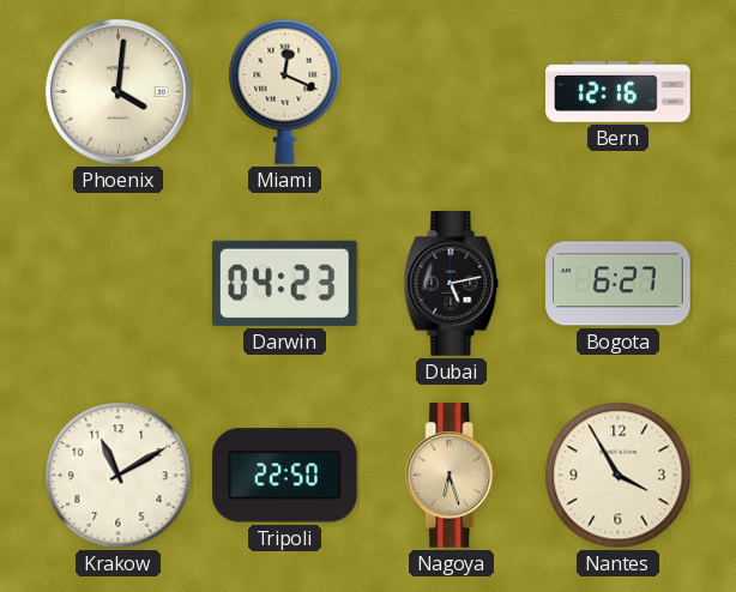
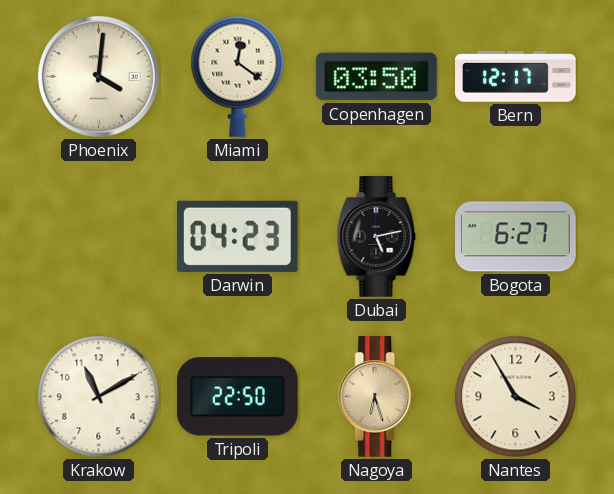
Miami: 12:19 -> 12:21 (238, 76)
Copenhagen: none -> 03:50 (376, 77)
Bern: 12:16 -> 12:17 (516, 77)
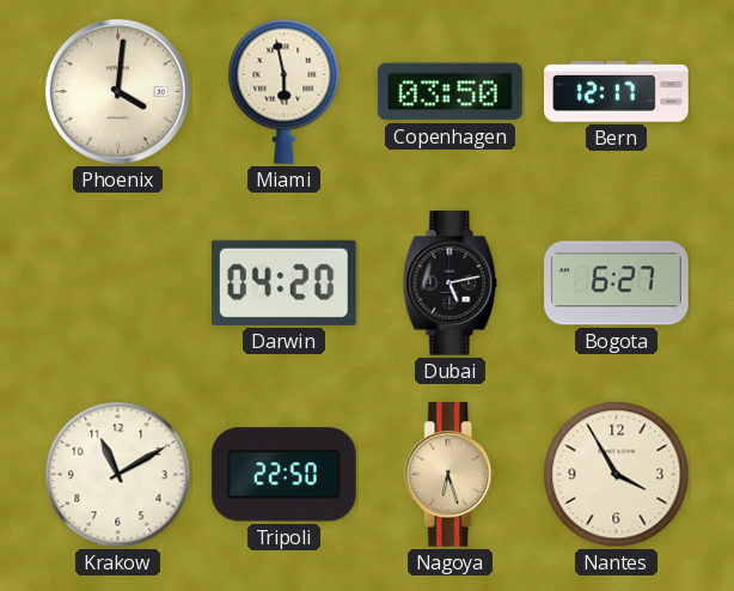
Miami: 12:21 -> 5:58 (285, 91)
Darwin: 04:23 -> 04:20 (283, 282)
